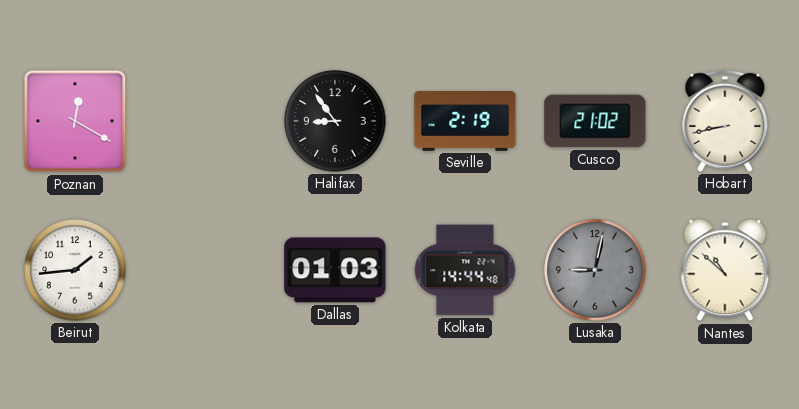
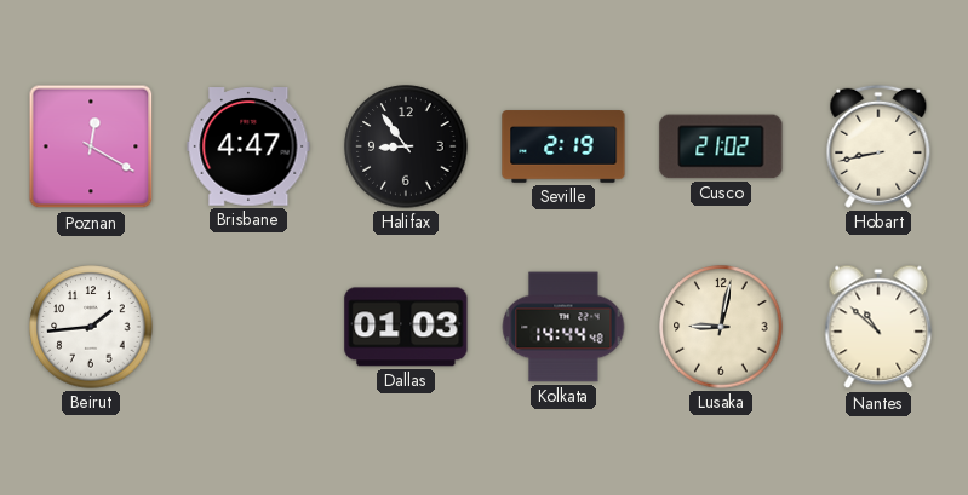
Brisbane: none -> 4:47 (248, 146)
Lusaka dial: grey -> cream (721, 327)
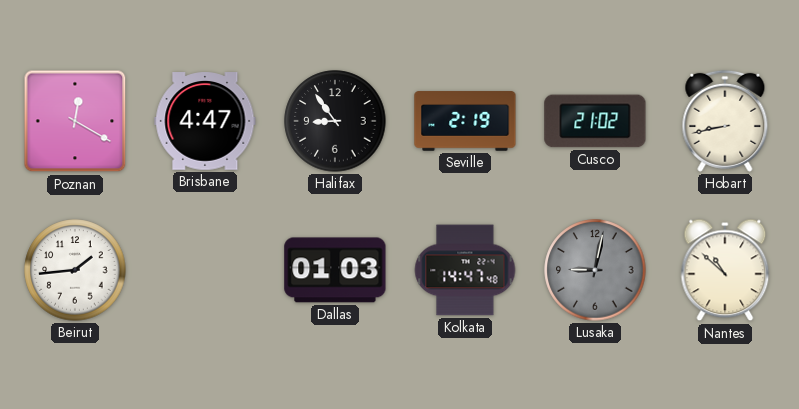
Kolkata: 14:44 -> 14:47 (465, 270)
Lusaka dial: cream -> grey (595, 270)
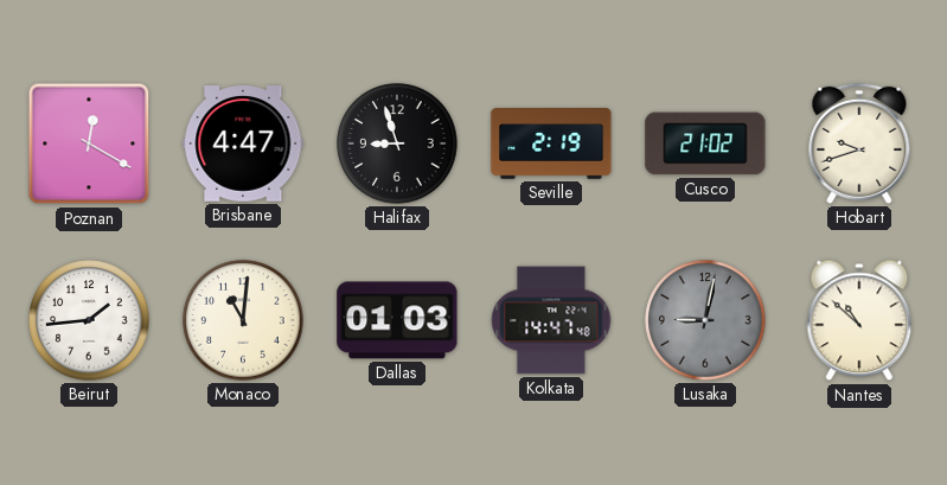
Halifax: 8:54 -> 8:57 (397, 143)
Hobart: 8:43 -> 9:42 (859, 143)
Monaco: none -> 11:01 (243, 320)
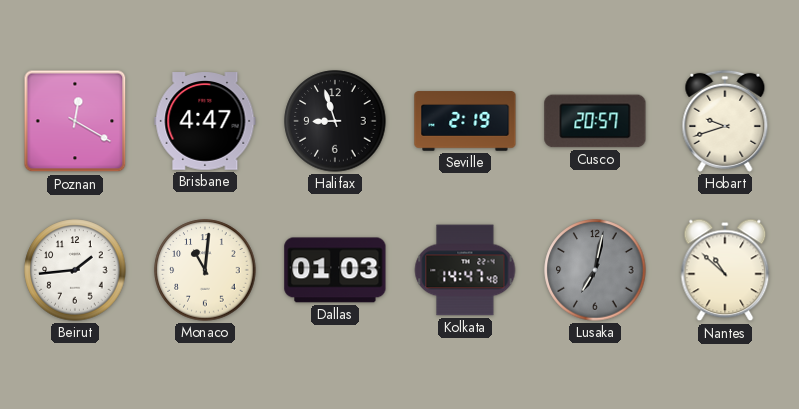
Cusco: 21:02 -> 20:57 (595, 121)
Lusaka: 9:02 -> 7:02 (595, 270)
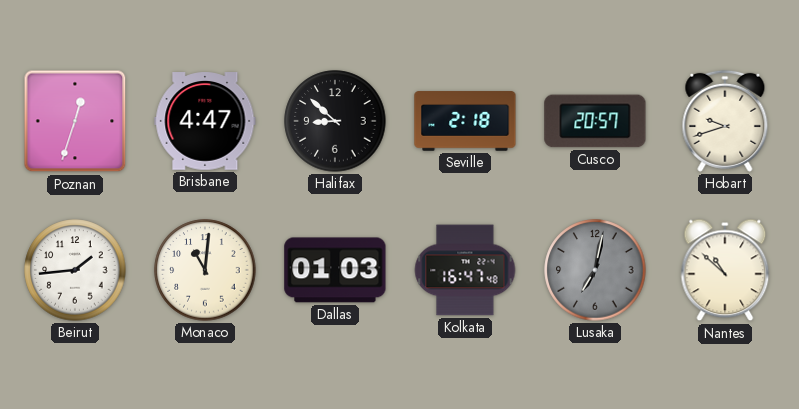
Poznan: 12:20 -> 12:33 (75, 121)
Halifax: 8:57 -> 8:52 (335, 121)
Seville: 2:19 -> 2:18 (465, 121)
Kolkata: 14:47 -> 16:47 (465, 270)
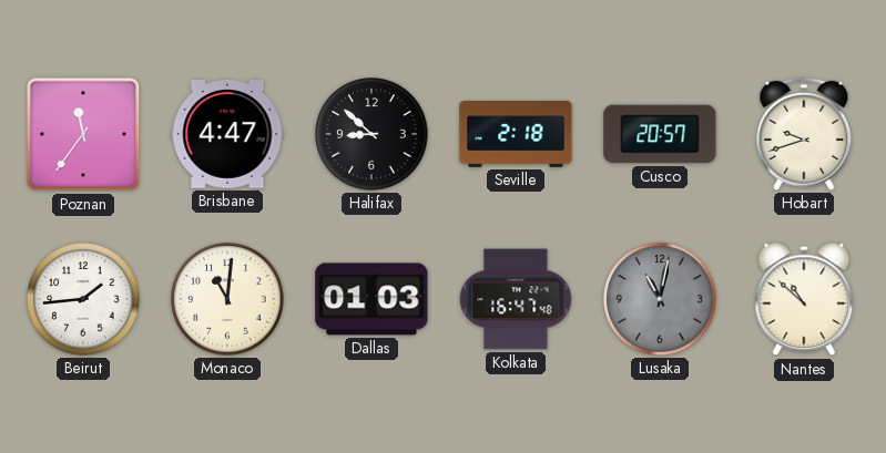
Poznan: 12:33 -> 11:36 (83, 134)
Lusaka: 7:02 -> 11:02 (660, 299)
